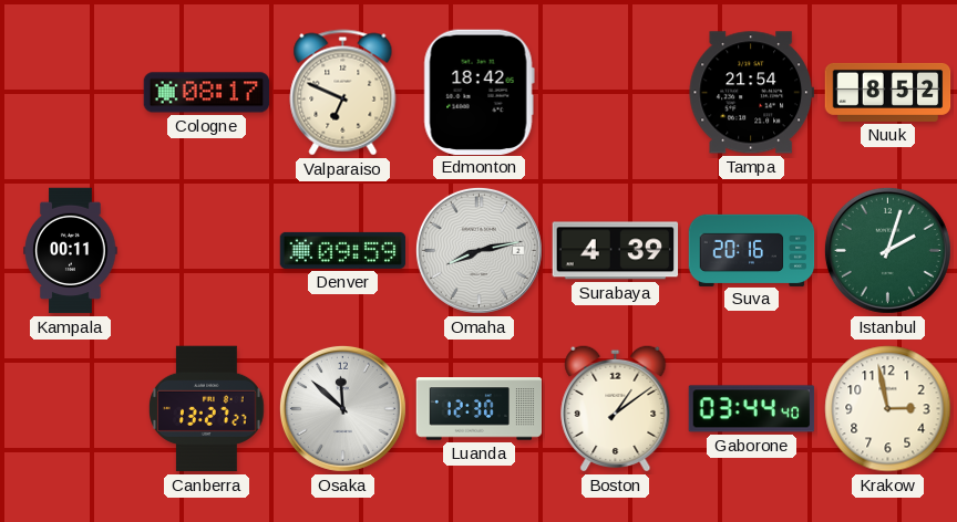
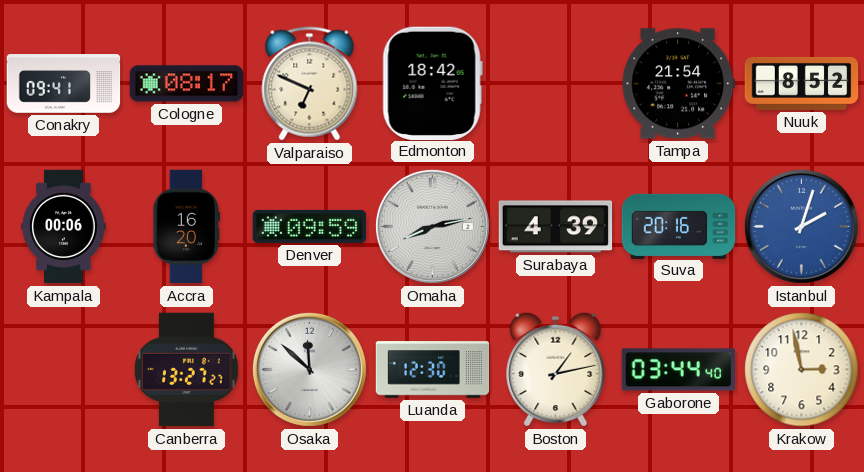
Conakry: none -> 09:41 (64, 84)
Kampala: 00:11 -> 00:06 (64, 227)
Accra: none -> 16:20 (186, 227)
Istanbul dial: green -> blue (801, 226)
Boston: 1:09 -> 1:13 (556, 369)
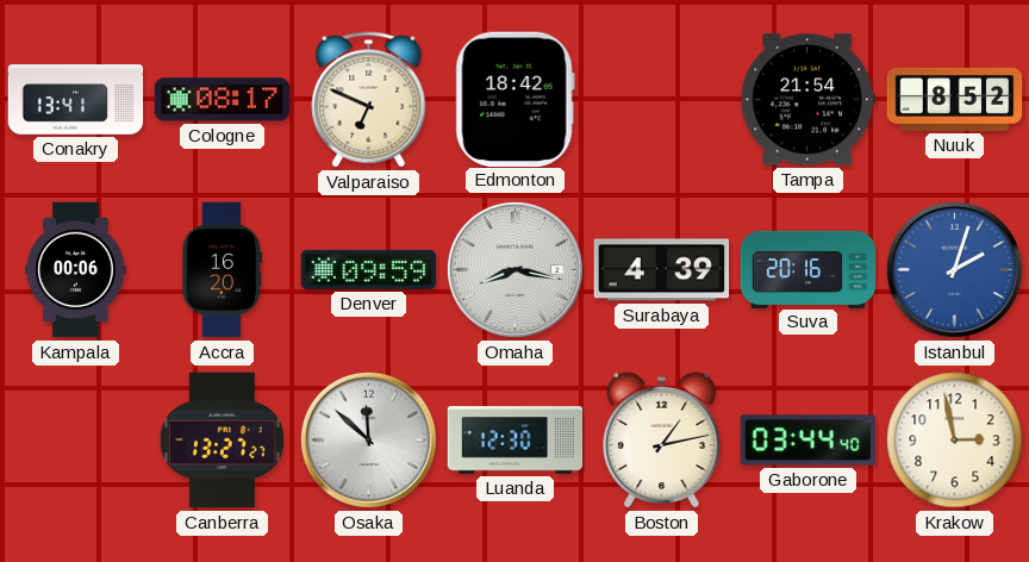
Conakry: 09:41 -> 13:41 (76, 100)
Omaha: 8:13 -> 8:17 (514, 269)
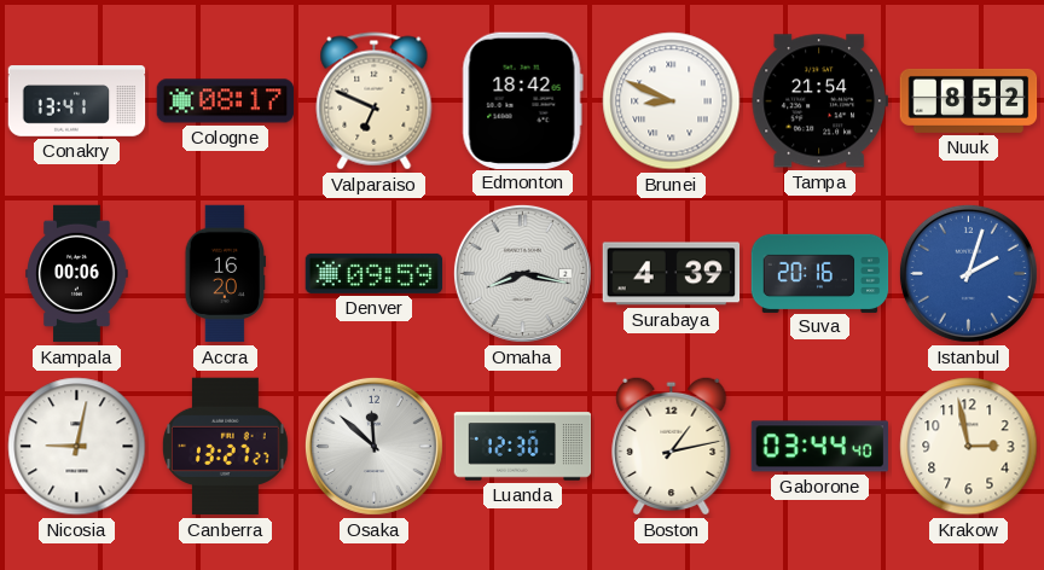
Brunei: none -> 8:49 (672, 101)
Nicosia: none -> 9:02 (77, 447)
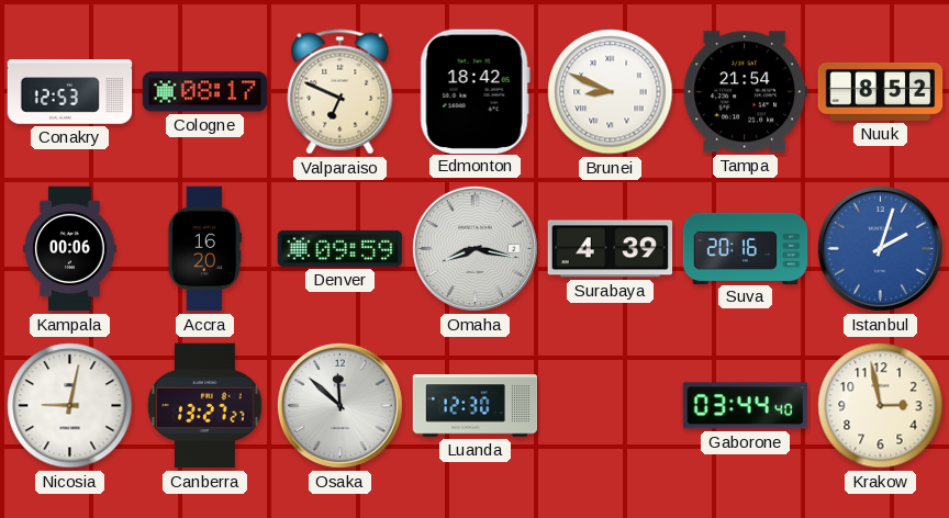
Conakry: 13:41 -> 12:53 (70, 92)
Boston: 1:13 -> none (672, 446)
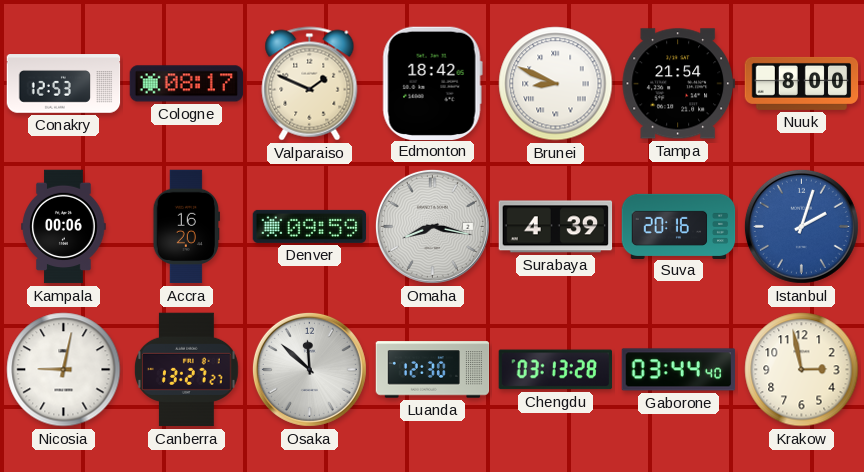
Valparaiso: 6:49 -> 1:49 (310, 84)
Nuuk: 8:52 -> 8:00 (802, 83)
Chengdu: none -> 03:13 (555, 370)
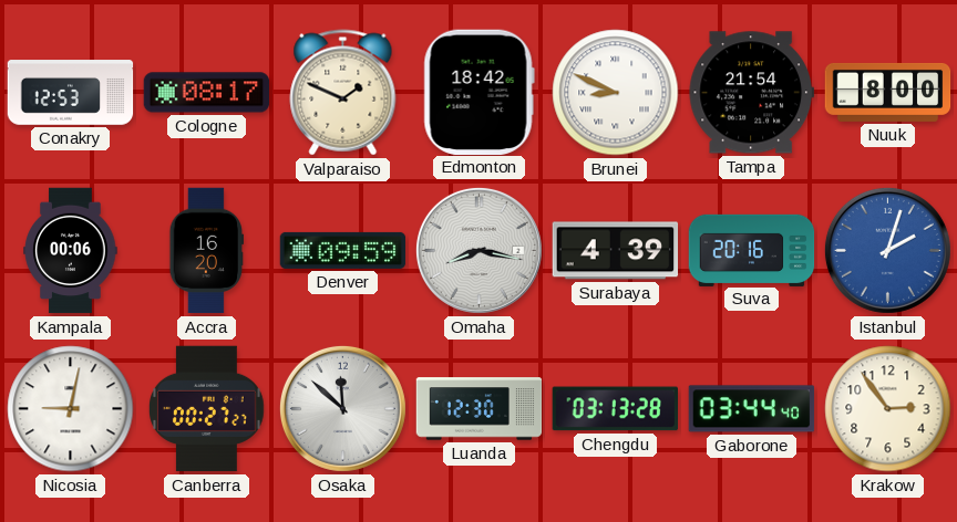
Canberra: 13:27 -> 00:27 (207, 409)
Krakow: 2:58 -> 2:54 (888, 409)
